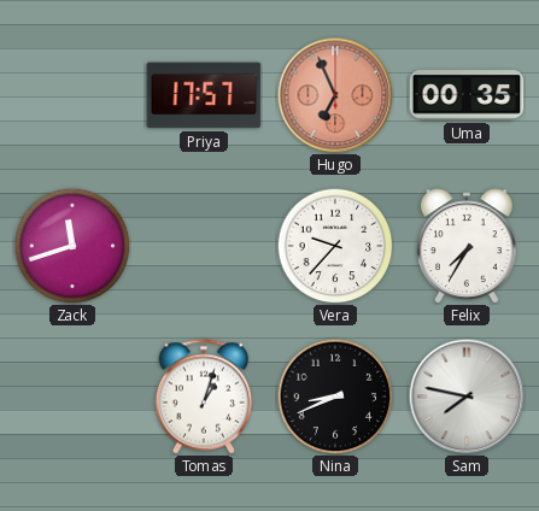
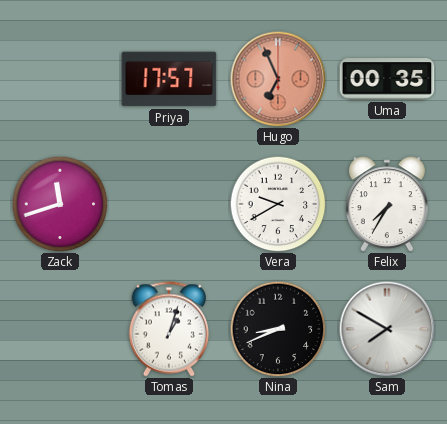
Vera: 9:37 -> 9:40 (278, 204)
Sam: 7:47 -> 7:50 (387, 329)
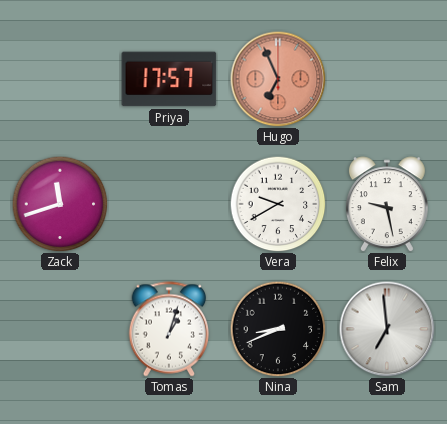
Uma: 00:35 -> none (387, 79)
Felix: 7:35 -> 9:28 (387, 204)
Sam: 7:50 -> 6:59 (387, 329)
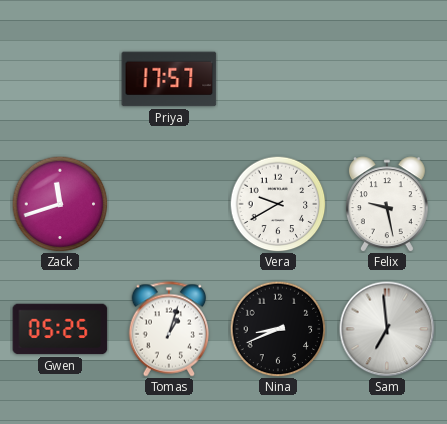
Hugo: 6:56 -> none (278, 79)
Gwen: none -> 05:25 (60, 329)
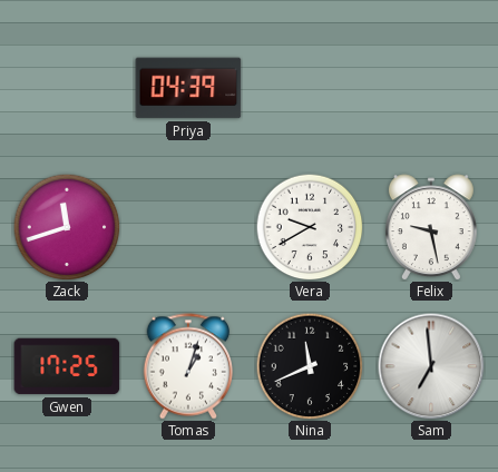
Priya: 17:57 -> 04:39 (188, 88)
Gwen: 05:25 -> 17:25 (67, 366)
Nina: 8:41 -> 11:41 (310, 366)
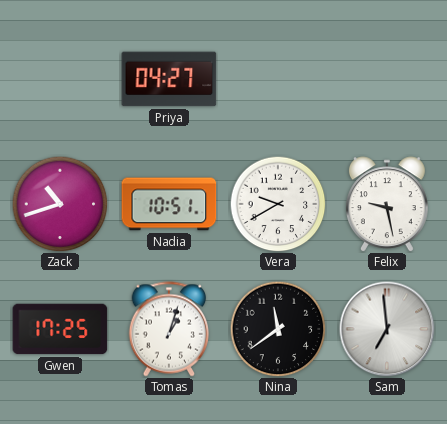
Priya: 04:39 -> 04:27 (169, 79)
Zack: 11:42 -> 10:42 (60, 204)
Nadia: none -> 10:51 (169, 204)
Nina: 11:41 -> 11:39 (278, 329)
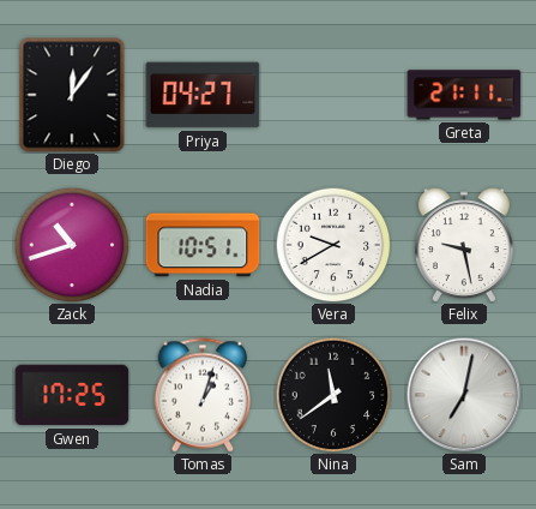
Diego: none -> 12:06 (72, 95)
Greta: none -> 21:11 (464, 95)
Sam: 6:59 -> 7:02 (464, 395)
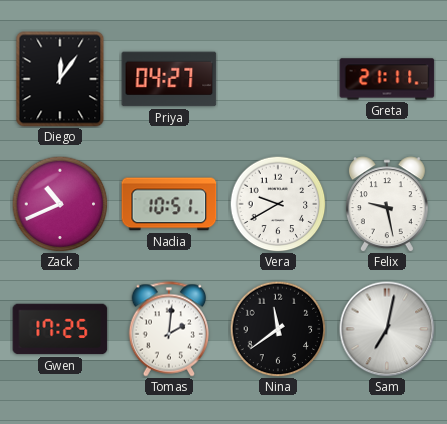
Zack: 10:42 -> 10:41 (60, 204)
Tomas: 1:03 -> 2:01 (168, 329)
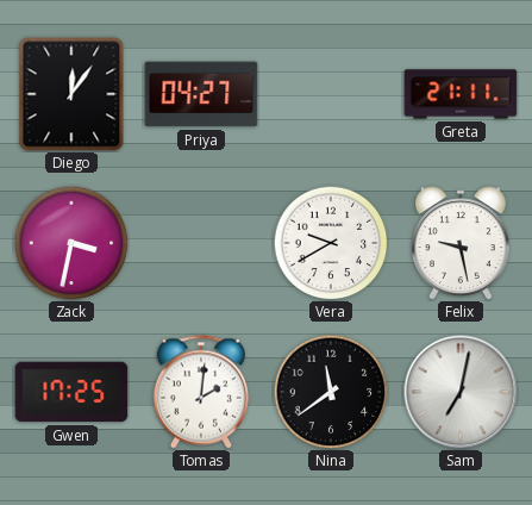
Zack: 10:41 -> 3:32 (71, 243)
Nadia: 10:51 -> none (169, 204)
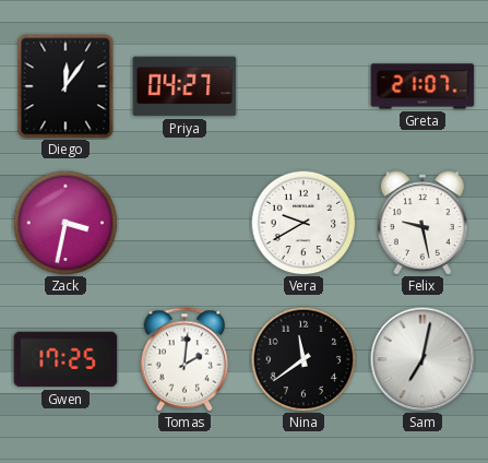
Greta: 21:11 -> 21:07 (422, 86)
